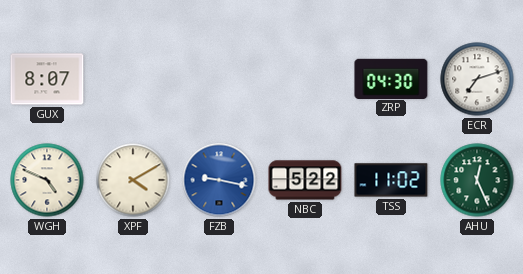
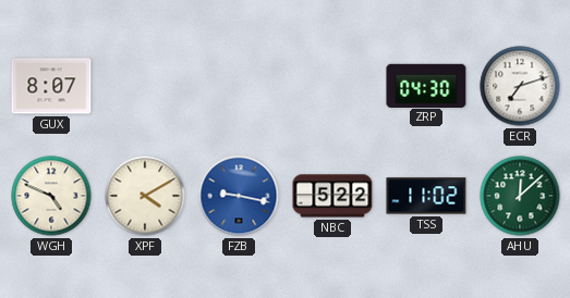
AHU: 12:26 -> 12:08 (520, 196)
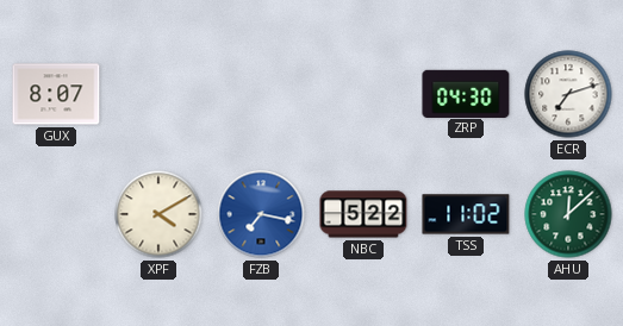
WGH: 4:49 -> none (51, 196)
FZB: 9:17 -> 7:17 (261, 214)
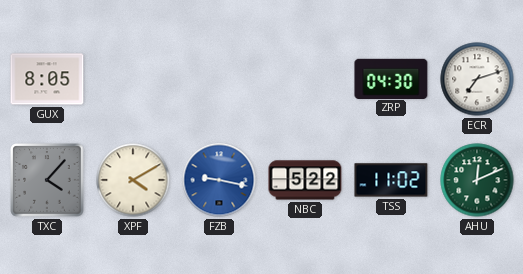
GUX: 8:07 -> 8:05 (47, 79)
TXC: none -> 4:07 (47, 180)
FZB: 7:17 -> 9:17 (219, 180)
AHU: 12:08 -> 12:11 (477, 180)
